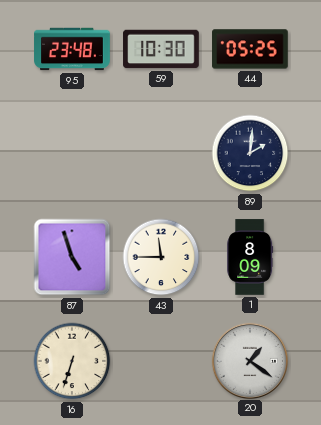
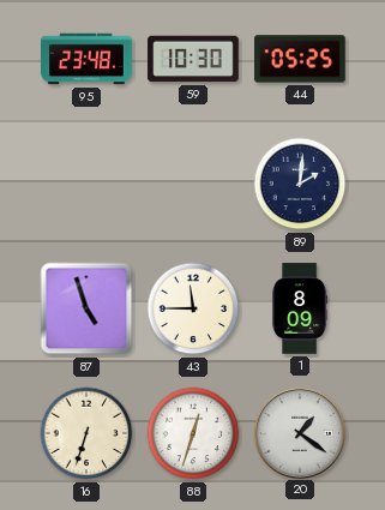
88: none -> 12:33 (193, 433)
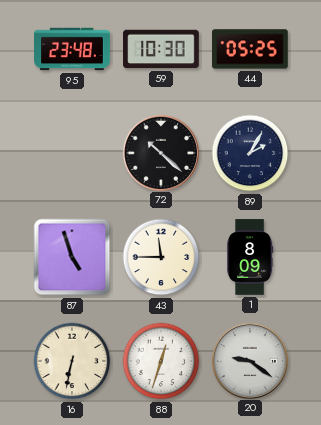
72: none -> 10:22 (160, 152)
89: 2:01 -> 2:05 (250, 153)
16: 6:33 -> 6:32 (72, 361)
20: 1:21 -> 9:21 (249, 360)
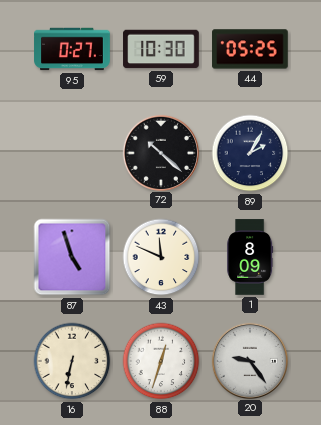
95: 23:48 -> 0:27 (72, 49)
43: 11:45 -> 11:49 (161, 257)
20: 9:21 -> 9:24 (249, 360)
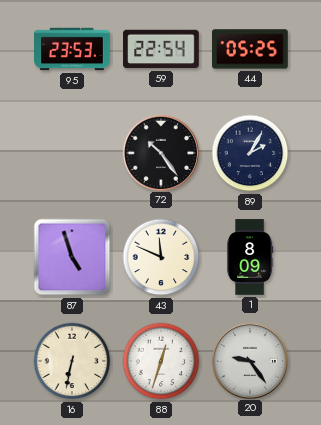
95: 0:27 -> 23:53 (72, 49)
59: 10:30 -> 22:54 (161, 49)
72: 10:22 -> 10:24 (160, 152)
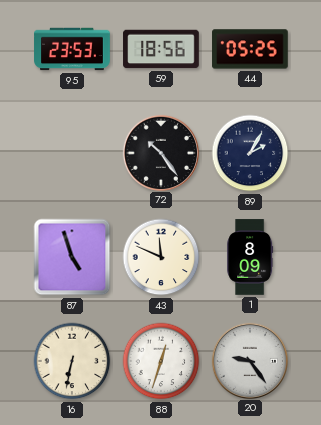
59: 22:54 -> 18:56 (161, 49)
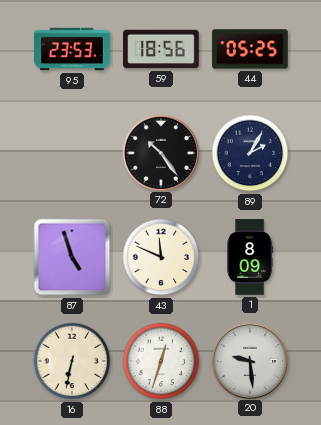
20: 9:24 -> 9:29 (249, 360)
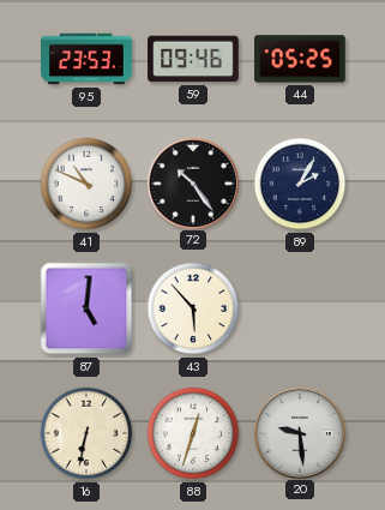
59: 18:56 -> 09:46 (193, 59)
41: none -> 10:49 (86, 184)
87: 4:57 -> 5:01 (86, 308)
43: 11:49 -> 5:53 (193, 308)
1: 8:09 -> none (250, 257)
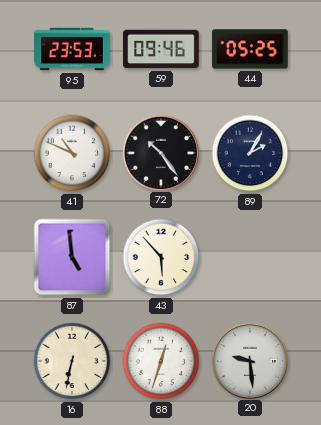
87: 5:01 -> 4:59 (72, 257)
